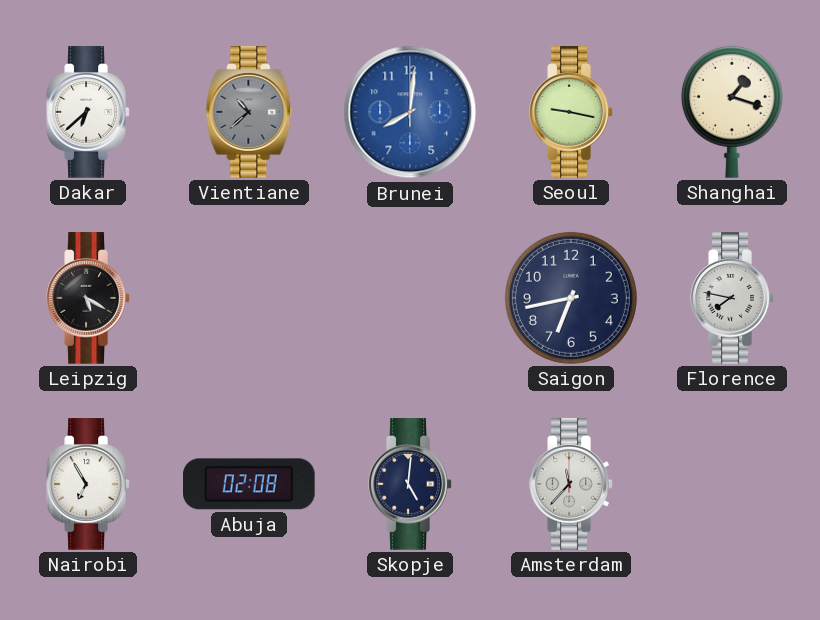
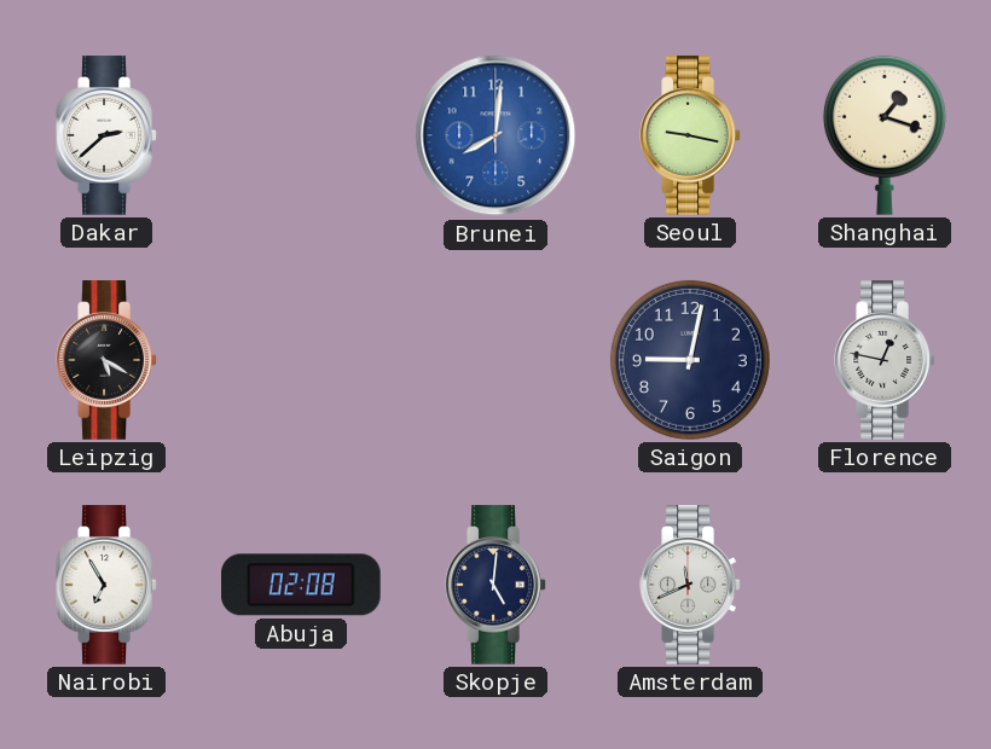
Dakar: 6:38 -> 2:38 (106, 135)
Vientiane: 10:38 -> none (249, 112)
Saigon: 6:43 -> 9:02 (690, 360)
Florence: 7:47 -> 12:47 (885, 360)
Amsterdam: 11:37 -> 11:41 (690, 585)
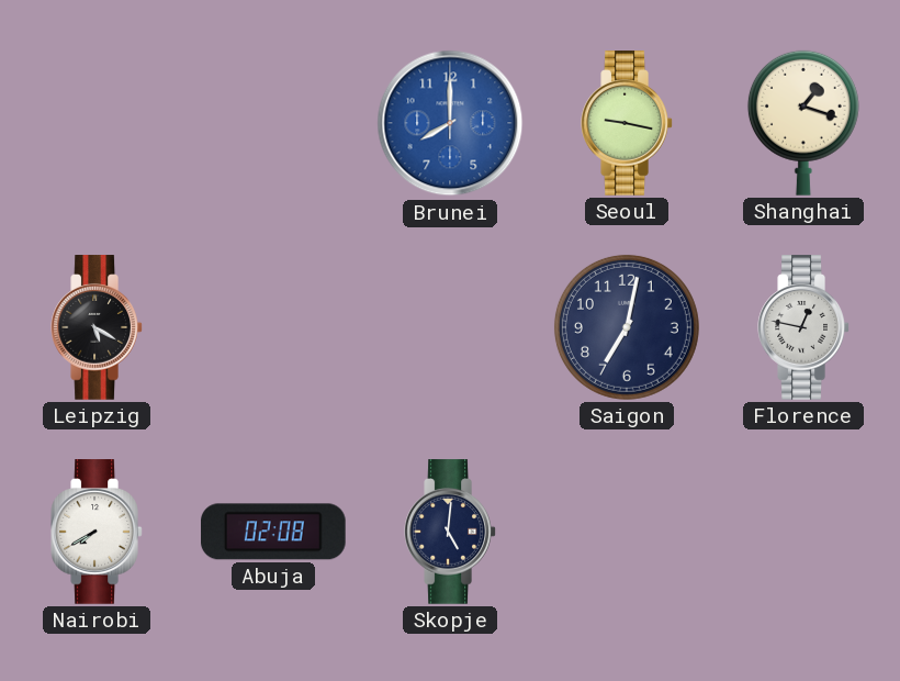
Dakar: 2:38 -> none (106, 135)
Brunei: 8:01 -> 8:00 (450, 123)
Saigon: 9:02 -> 7:02 (627, 327)
Nairobi: 6:55 -> 7:40 (97, 532)
Amsterdam: 11:41 -> none (690, 585)
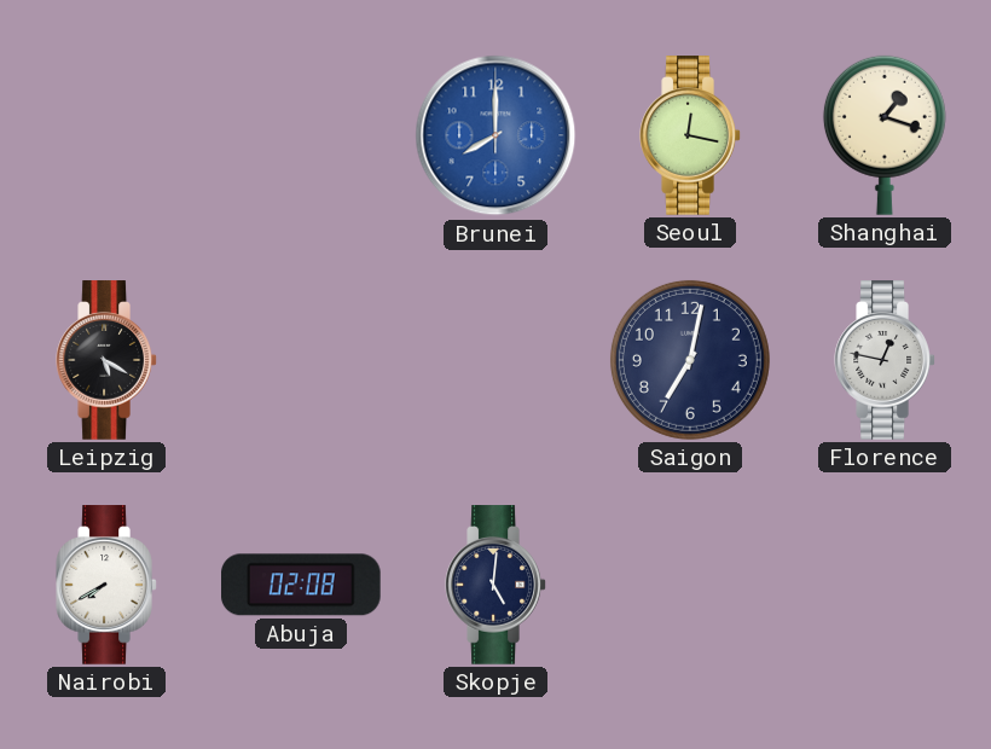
Seoul: 9:17 -> 12:17 (690, 135)
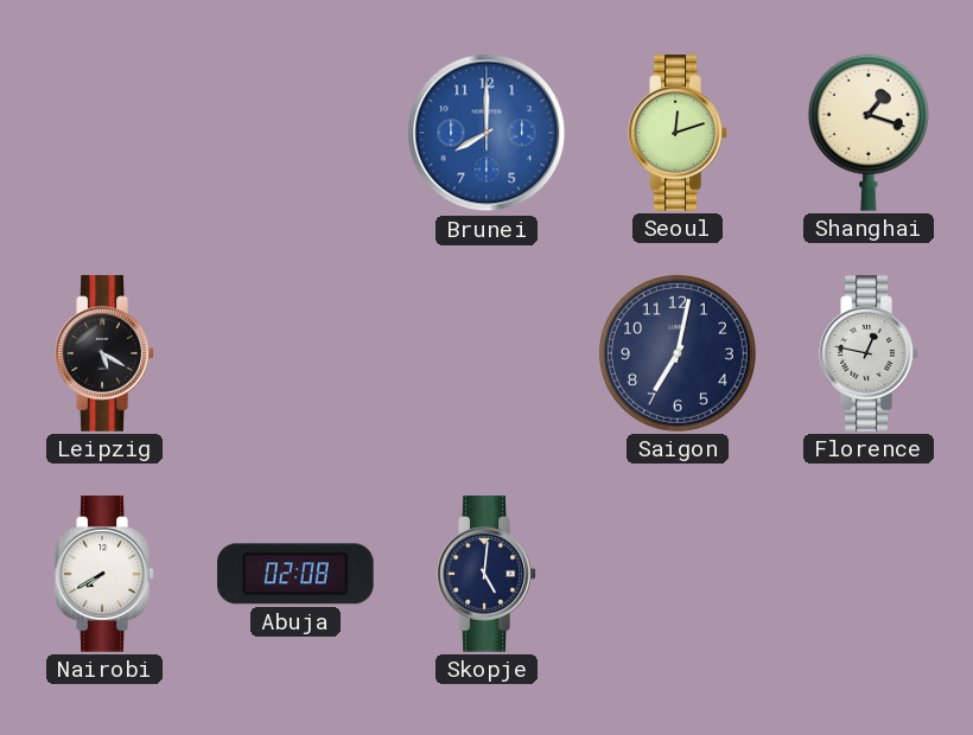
Seoul: 12:17 -> 12:12 (678, 133)
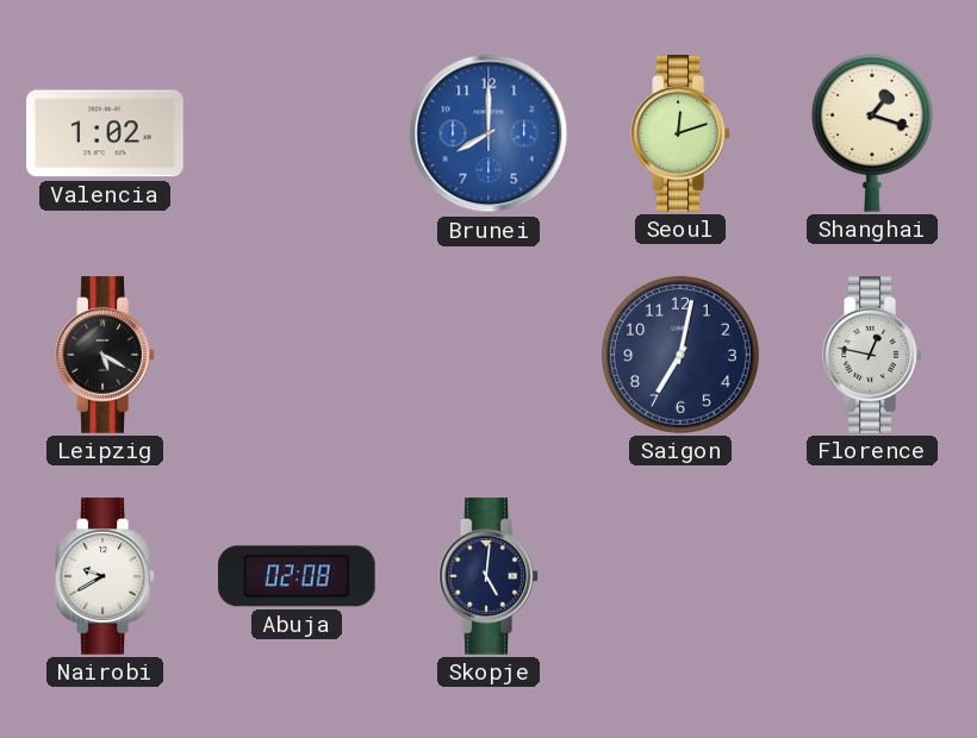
Valencia: none -> 1:02 (105, 133)
Nairobi: 7:40 -> 9:40 (105, 576)
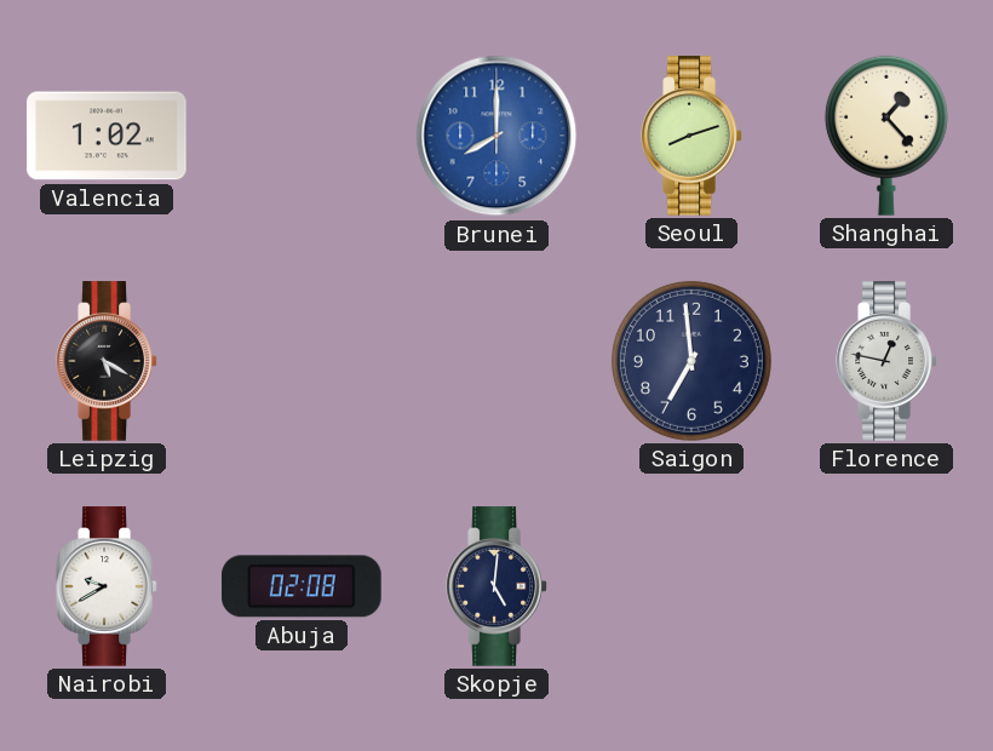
Seoul: 12:12 -> 8:12 (691, 136)
Shanghai: 1:18 -> 1:23 (886, 136)
Saigon: 7:02 -> 6:59 (691, 361)
